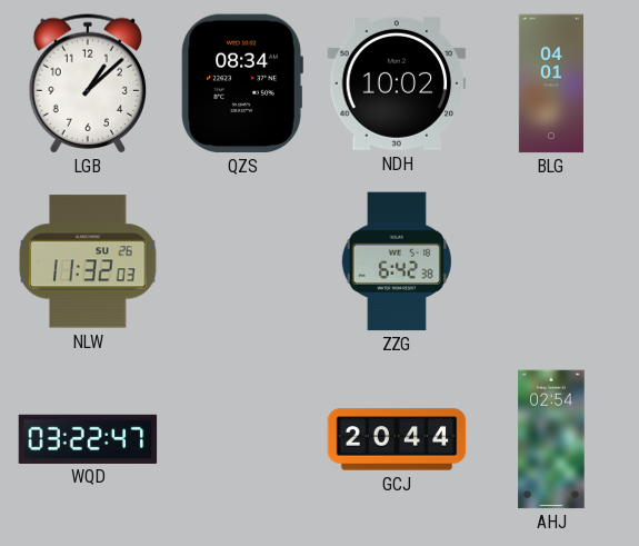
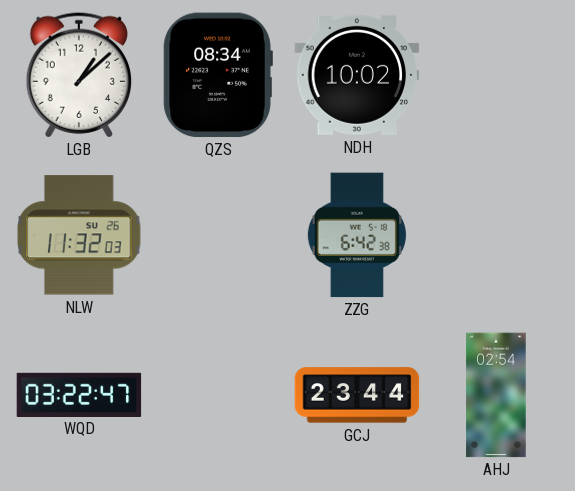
BLG: 04:01 -> none (551, 83)
GCJ: 20:44 -> 23:44 (357, 395)
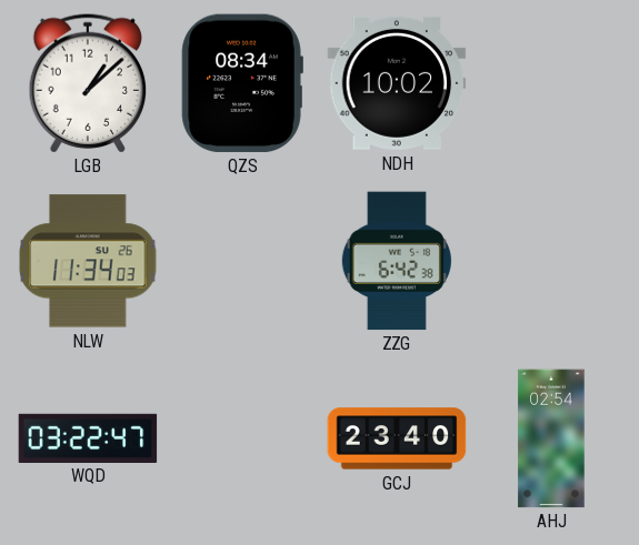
NLW: 11:32 -> 11:34 (88, 261)
GCJ: 23:44 -> 23:40 (397, 438)
